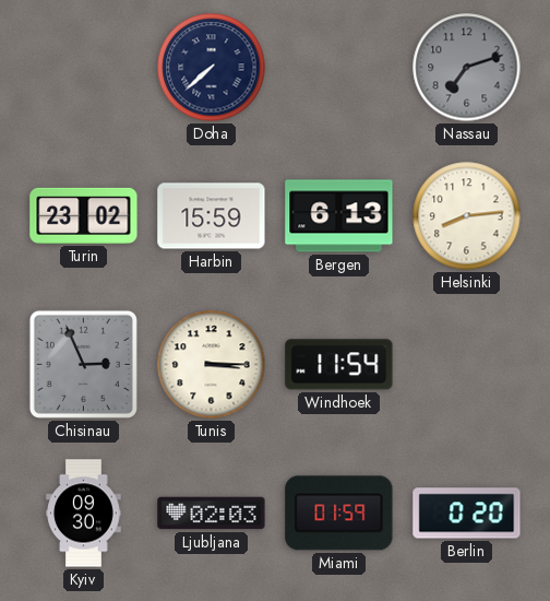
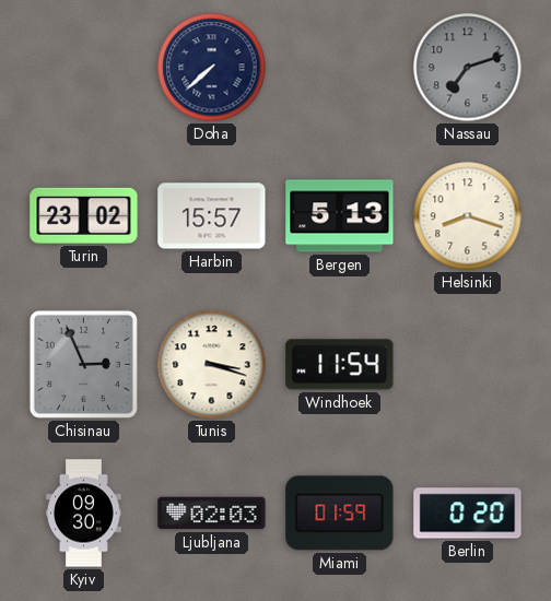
Harbin: 15:59 -> 15:57 (212, 216)
Bergen: 6:13 -> 5:13 (340, 216)
Helsinki: 8:14 -> 8:18 (468, 216)
Tunis: 3:15 -> 3:18 (212, 365)
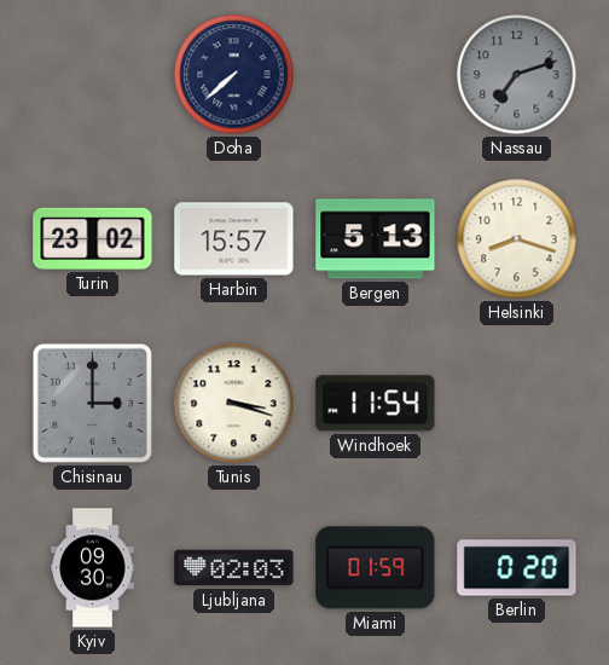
Chisinau: 2:56 -> 3:00 (92, 403)
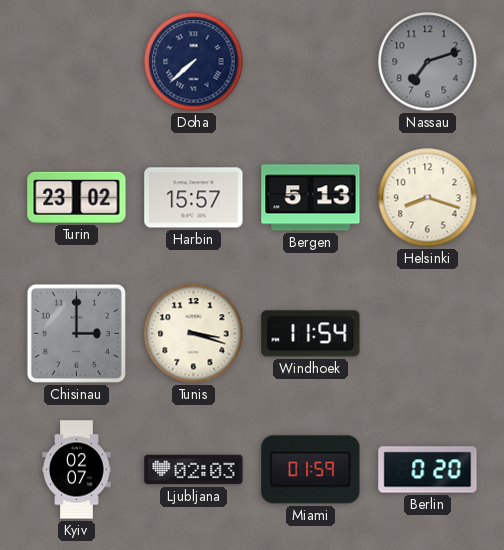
Kyiv: 09:30 -> 02:07 (77, 470)
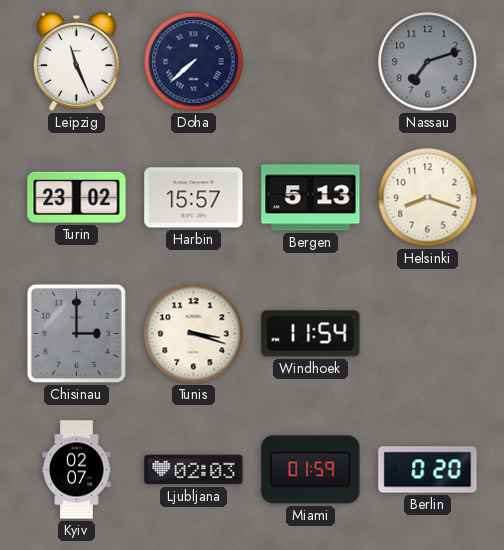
Leipzig: none -> 11:26 (76, 62)
